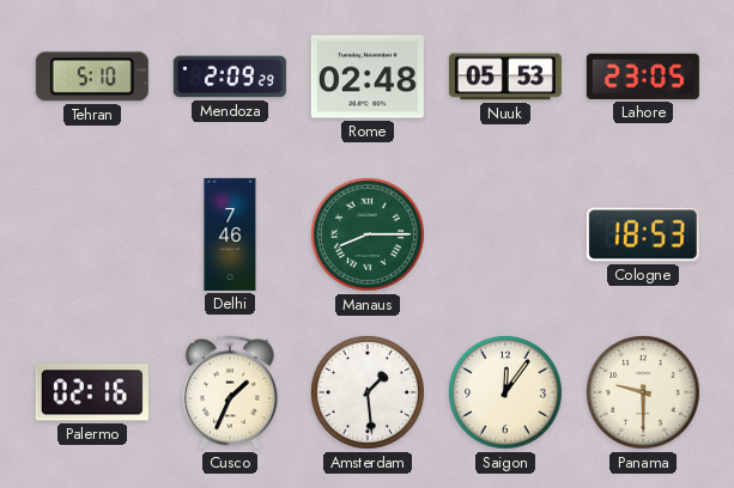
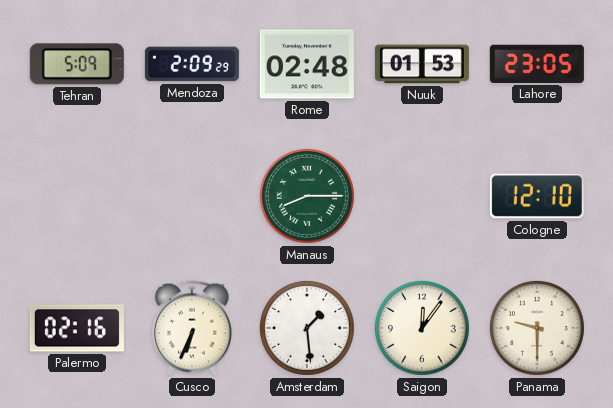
Tehran: 5:10 -> 5:09 (77, 64)
Nuuk: 05:53 -> 01:53 (422, 64)
Delhi: 7:46 -> none (230, 234)
Cologne: 18:53 -> 12:10 (537, 196)
Cusco: 1:34 -> 6:34 (192, 328)
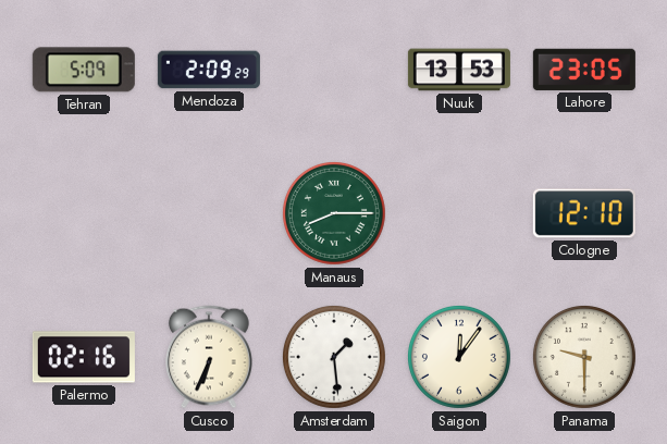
Rome: 02:48 -> none (307, 64)
Nuuk: 01:53 -> 13:53 (459, 70)
